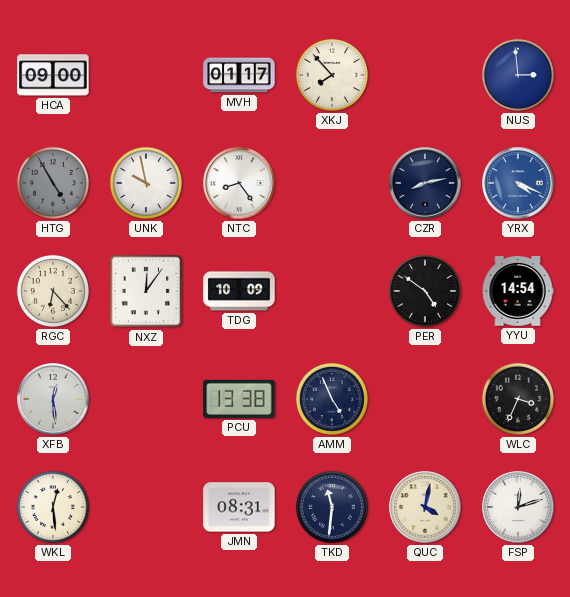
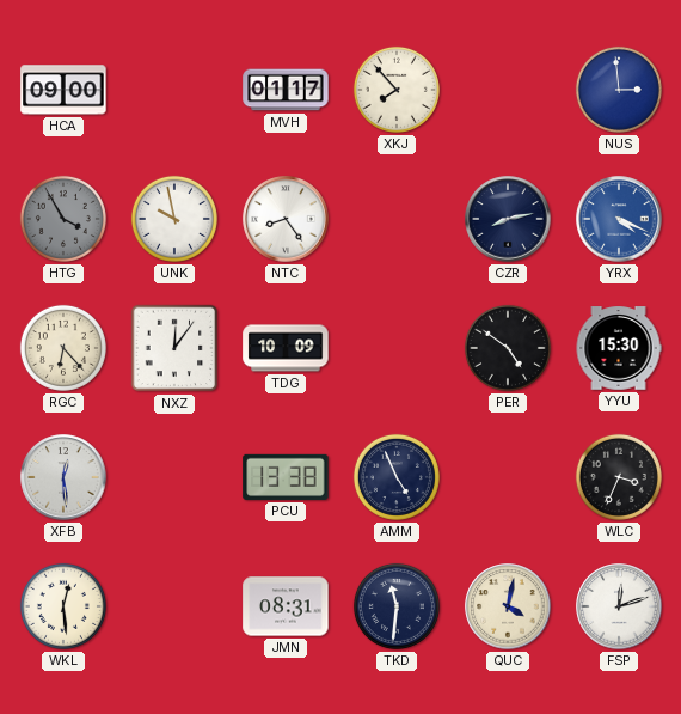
HTG: 4:55 -> 3:55 (63, 219)
YYU: 14:54 -> 15:30 (619, 348)
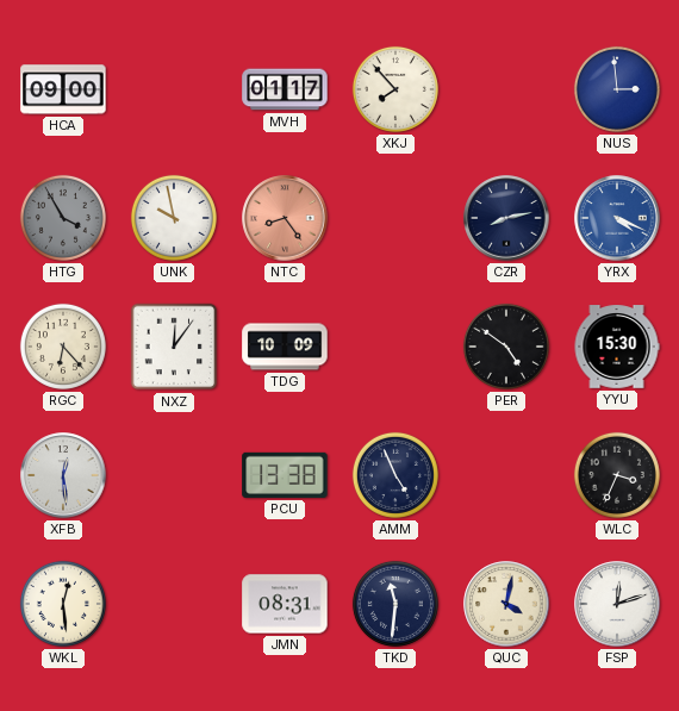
NTC dial: white -> salmon (285, 218)
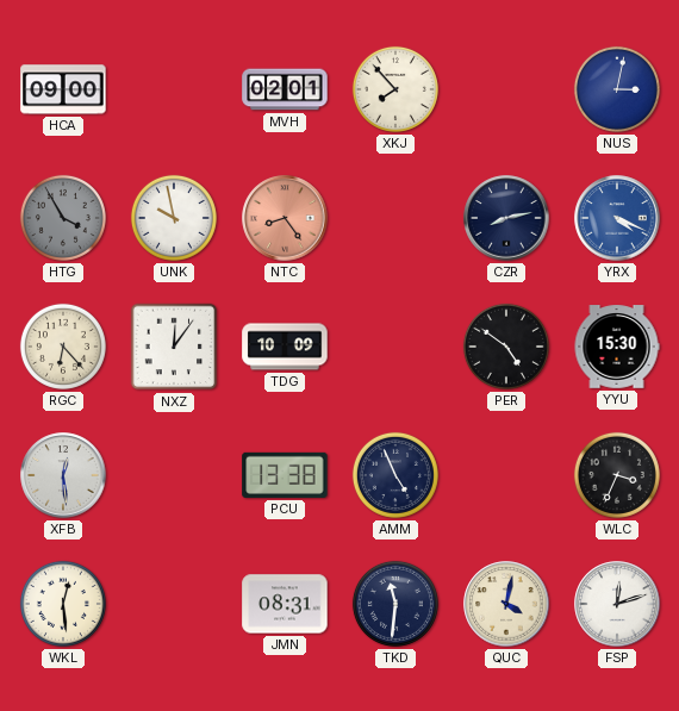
MVH: 01:17 -> 02:01 (285, 89)
NUS: 2:59 -> 3:02 (617, 89)
